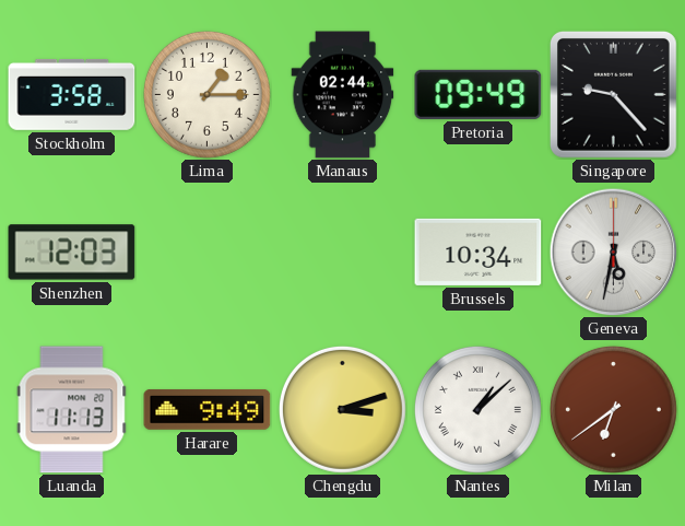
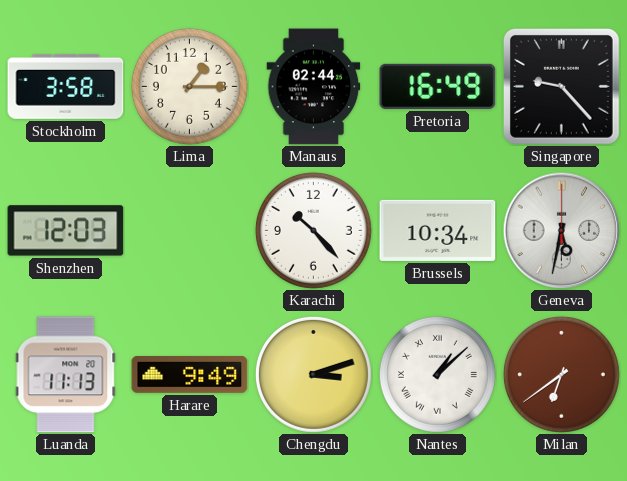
Pretoria: 09:49 -> 16:49 (438, 86)
Karachi: none -> 10:23 (313, 230)
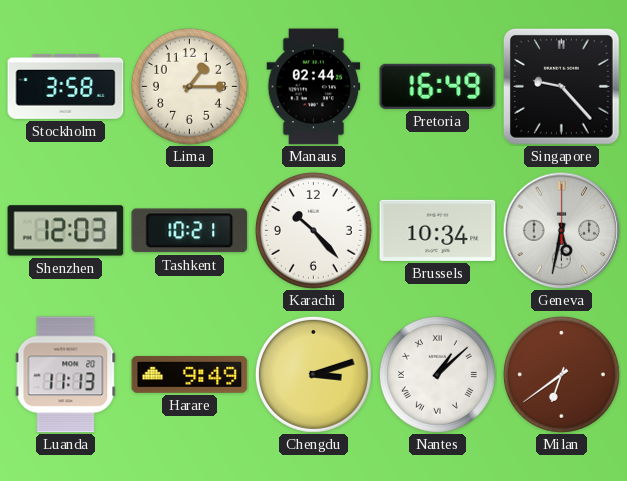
Tashkent: none -> 10:21 (190, 231)
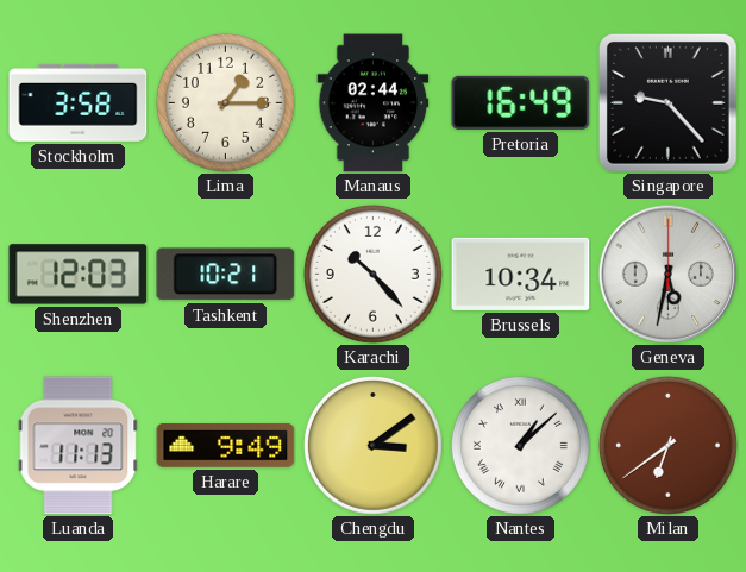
Chengdu: 3:12 -> 3:09 (372, 445)
